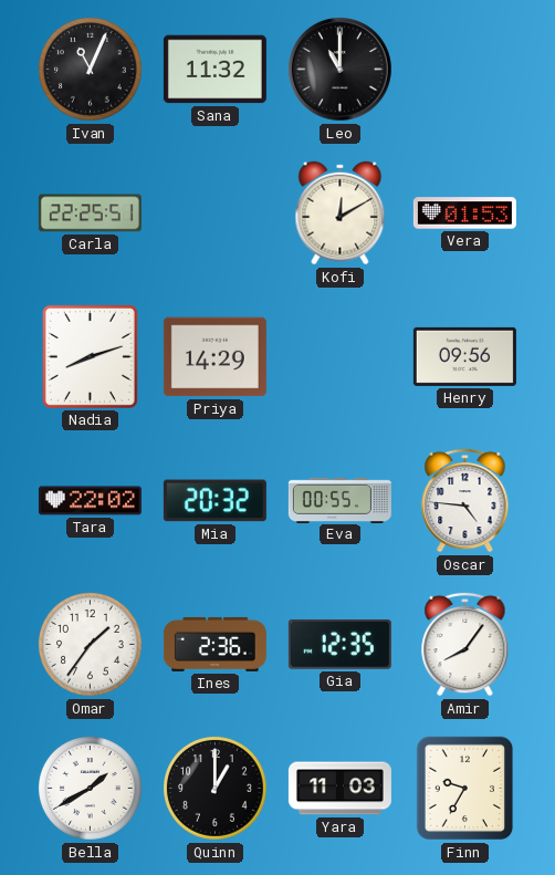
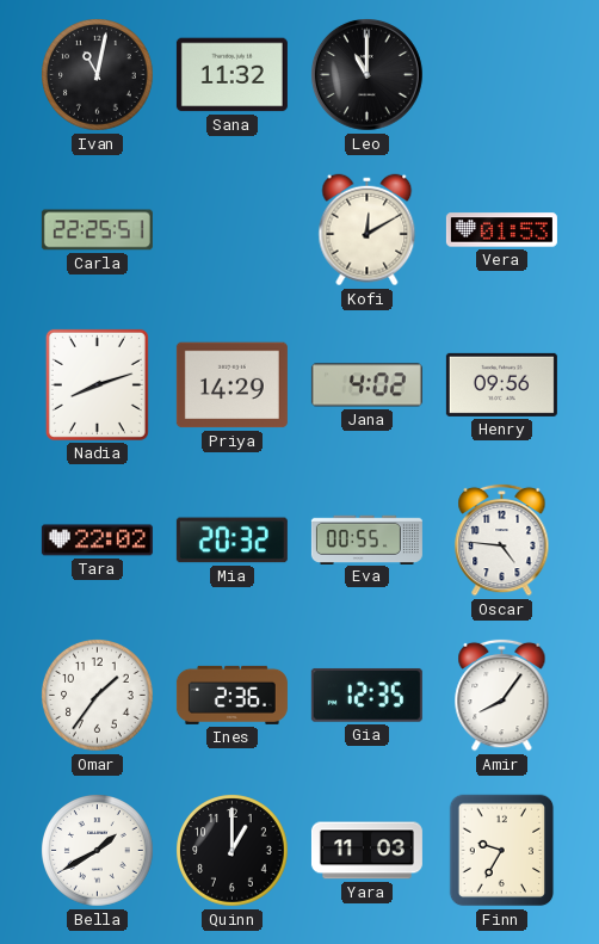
Ivan: 11:04 -> 11:02 (98, 75)
Jana: none -> 4:02 (366, 385)
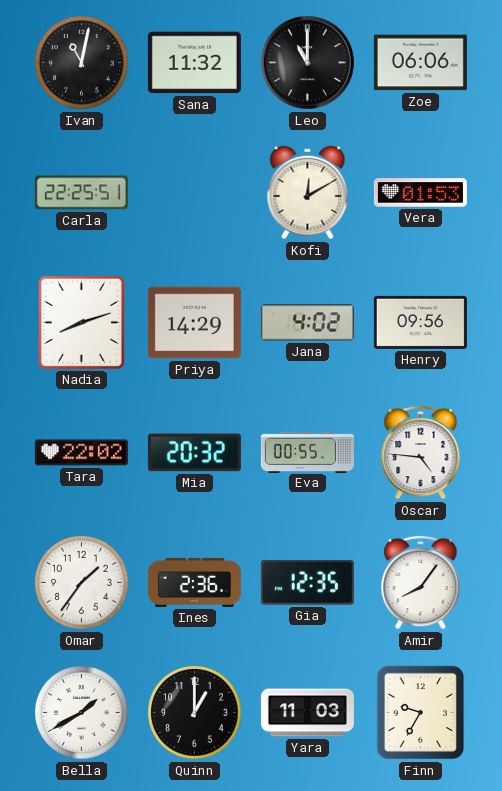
Zoe: none -> 06:06 (420, 63)
